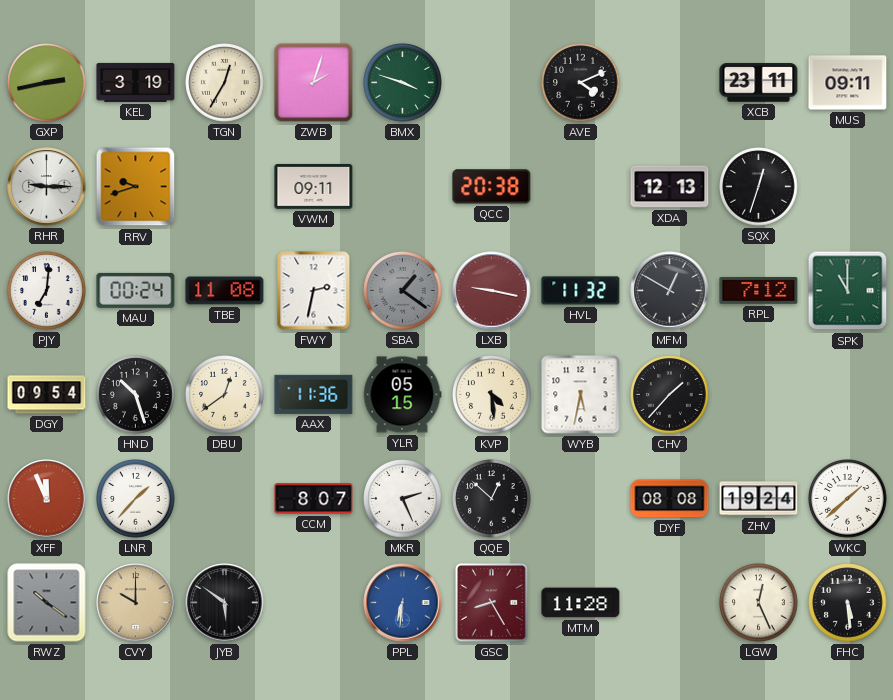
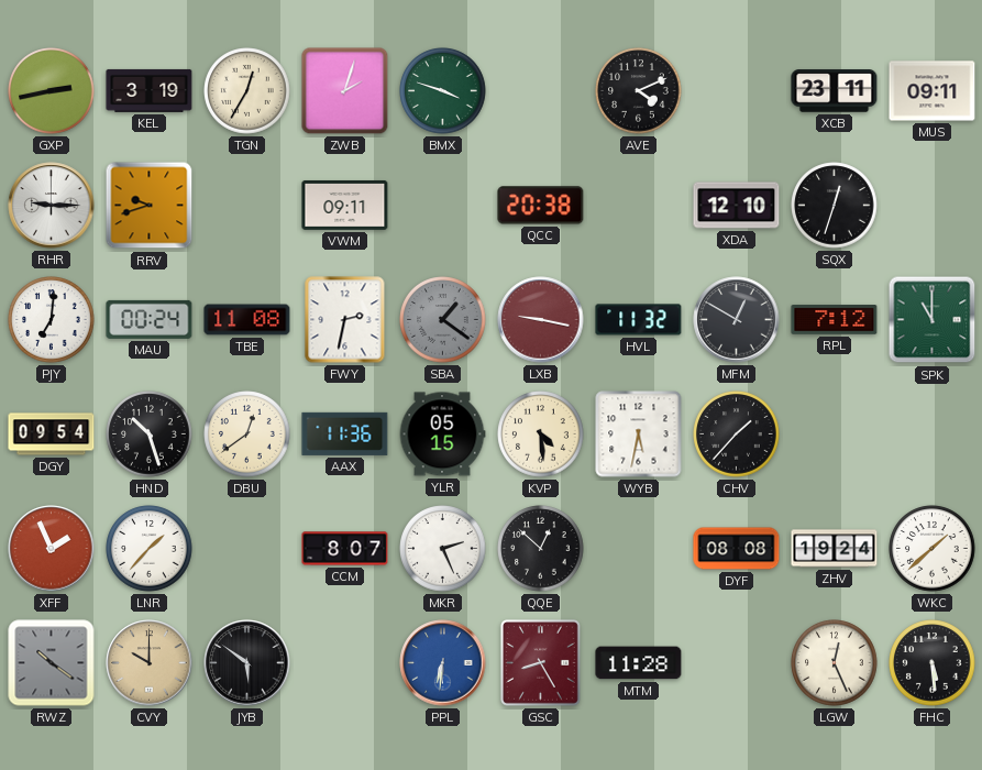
XDA: 12:13 -> 12:10 (737, 206)
XFF: 11:56 -> 1:56 (52, 549)
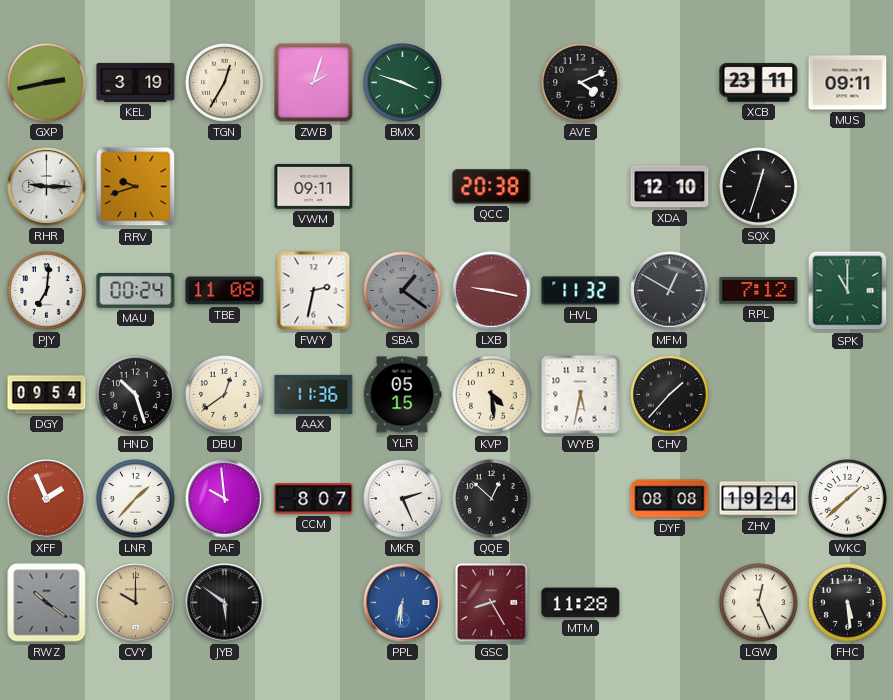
PAF: none -> 9:59 (225, 499)
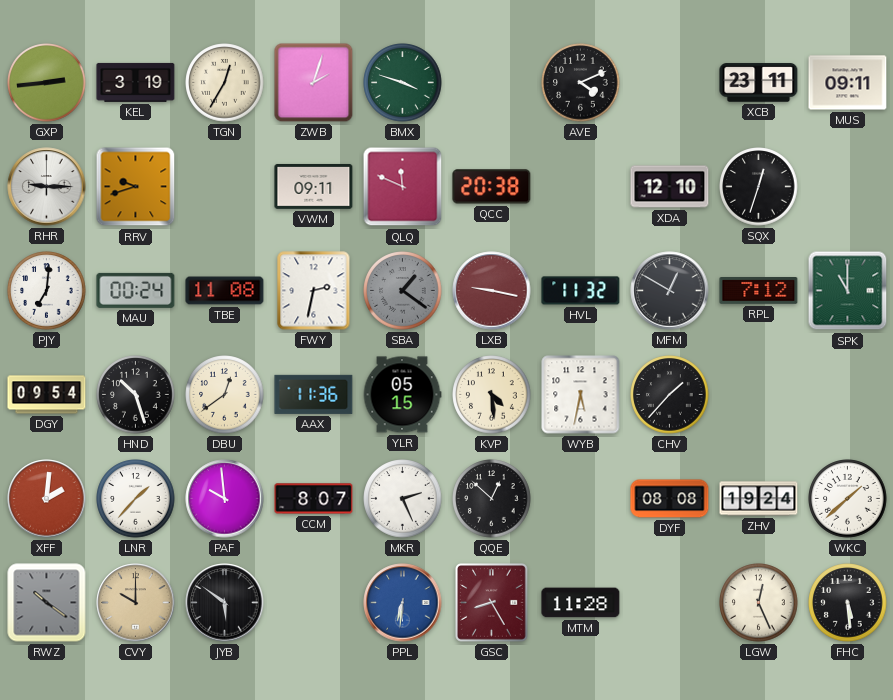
GXP: 2:43 -> 2:44 (47, 83)
QLQ: none -> 11:49 (403, 187)
XFF: 1:56 -> 2:01 (47, 499)
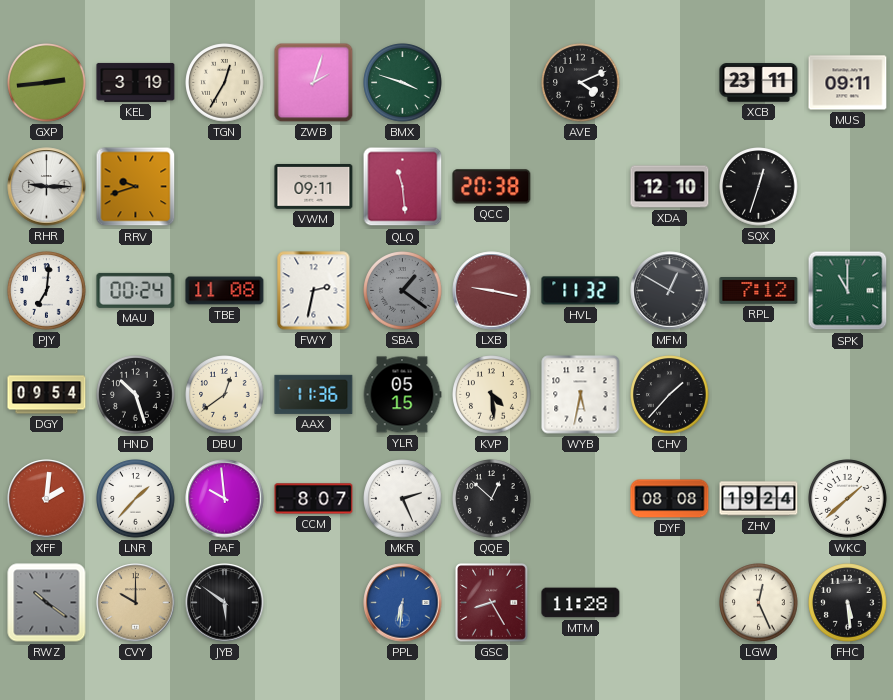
QLQ: 11:49 -> 11:29 (403, 187)
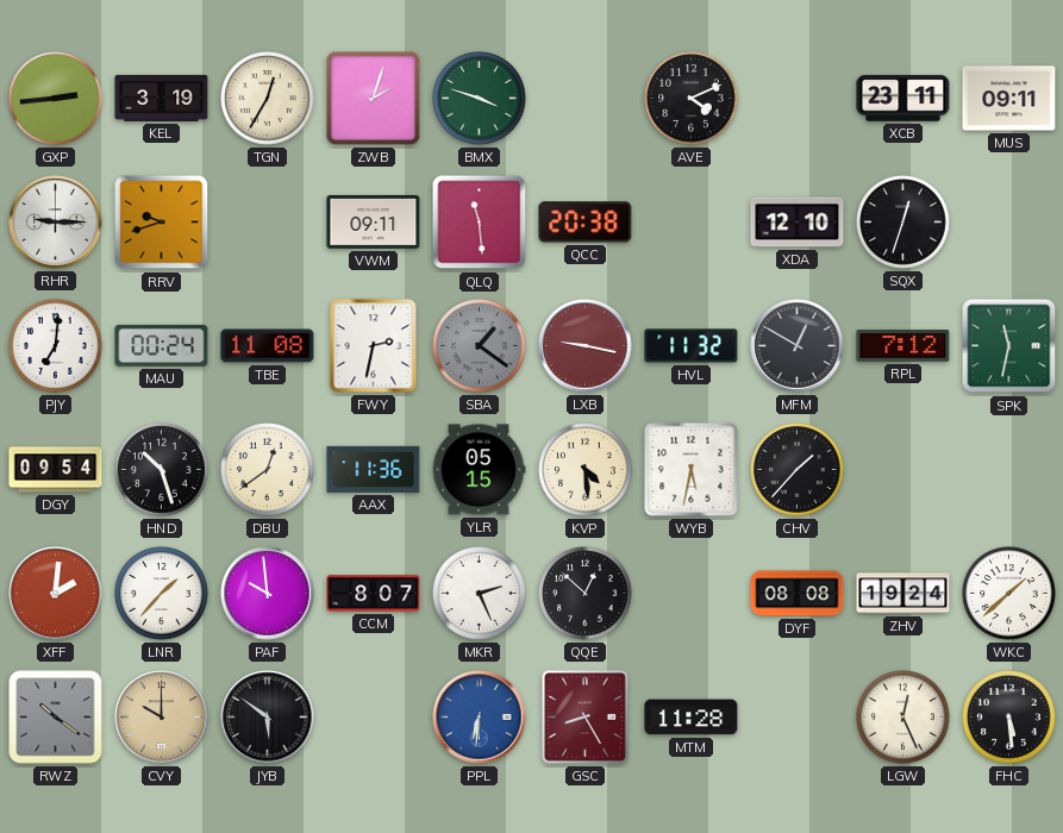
SPK: 11:00 -> 11:32 (1009, 346)
